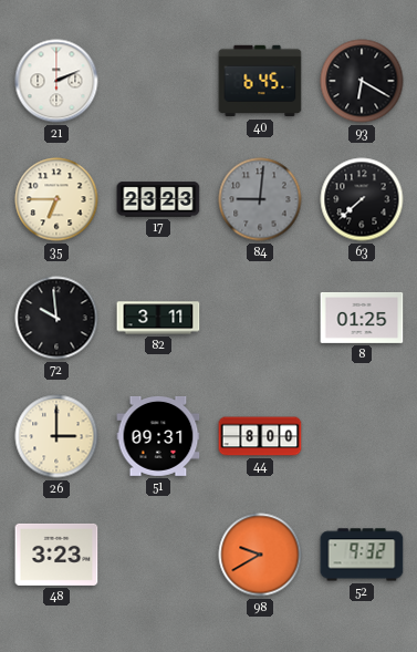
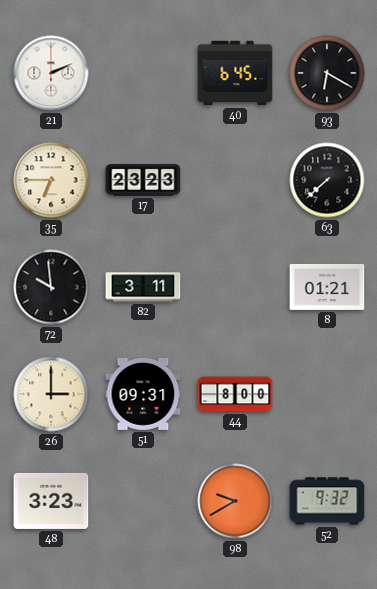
84: 9:01 -> none (260, 199)
8: 01:25 -> 01:21 (327, 287)
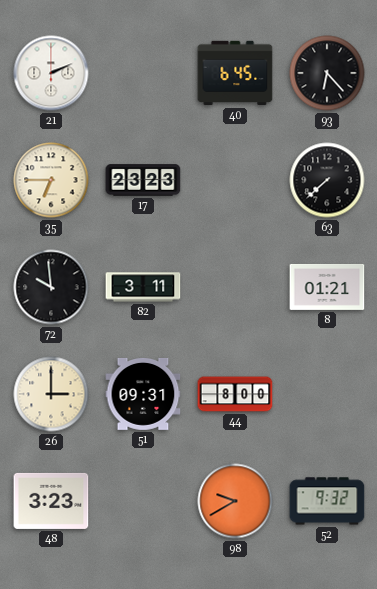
93: 6:20 -> 6:23 (327, 73)
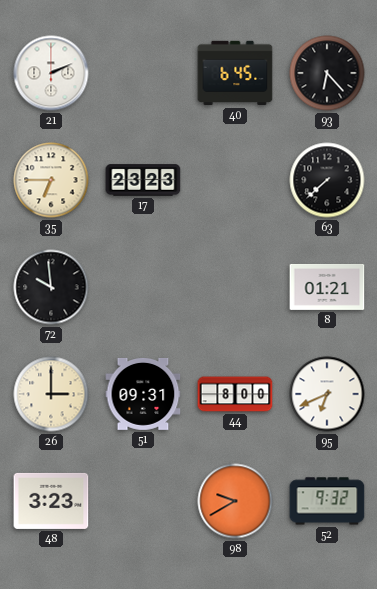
82: 3:11 -> none (143, 287)
95: none -> 6:41 (327, 394)
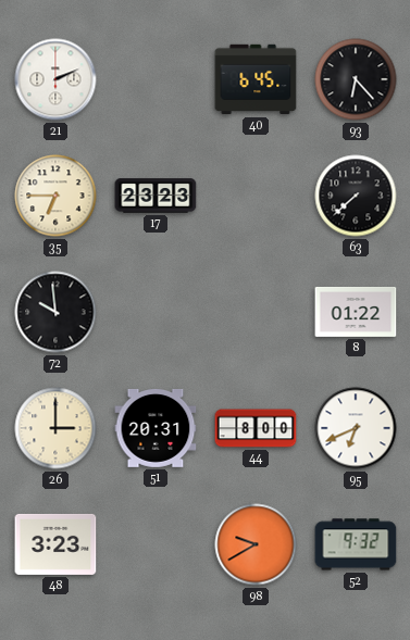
8: 01:21 -> 01:22 (356, 312)
51: 09:31 -> 20:31 (156, 428)
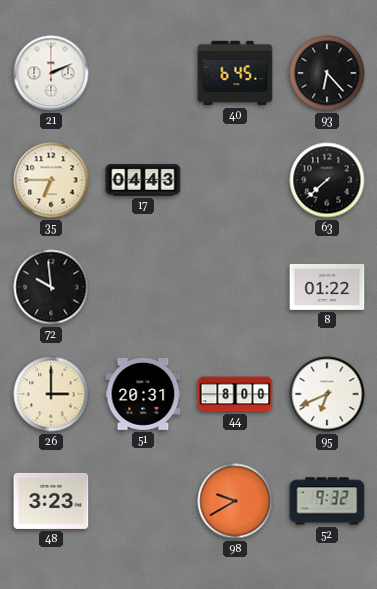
17: 23:23 -> 04:43 (143, 180)
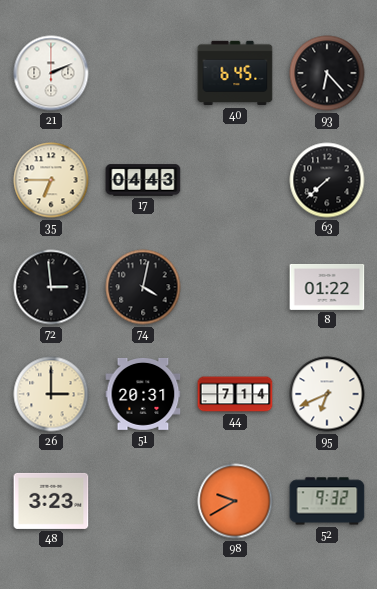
72: 9:59 -> 2:59 (51, 287)
74: none -> 4:02 (143, 287)
44: 8:00 -> 7:14 (235, 394)
